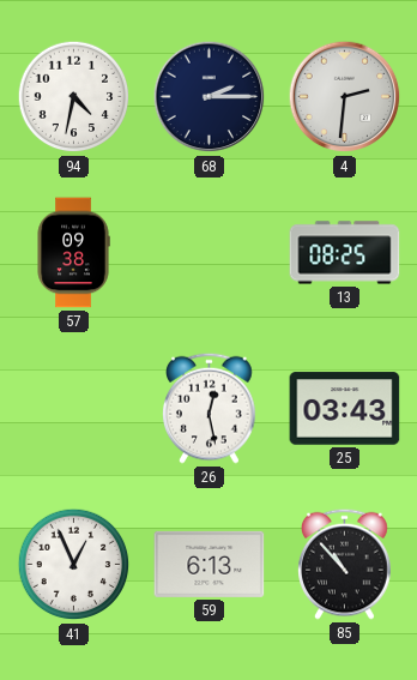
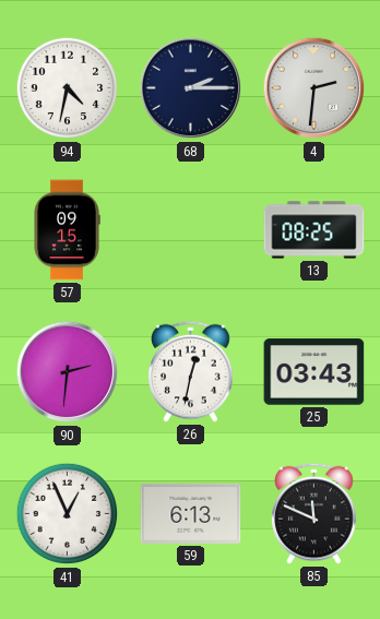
57: 09:38 -> 09:15 (67, 230)
90: none -> 2:31 (68, 372)
26: 12:28 -> 12:32 (191, 371)
85: 10:53 -> 11:49 (314, 513)
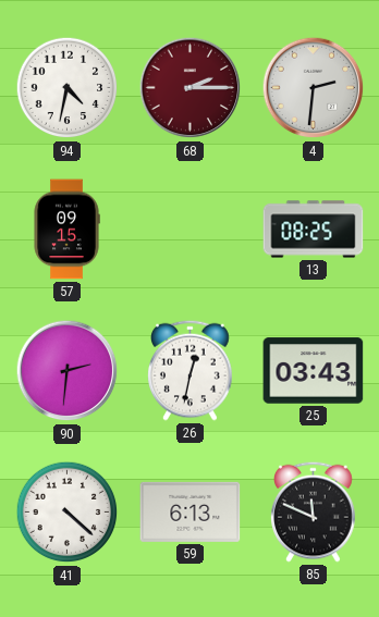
68 dial: navy -> burgundy (191, 88)
41: 12:56 -> 4:22 (68, 513)
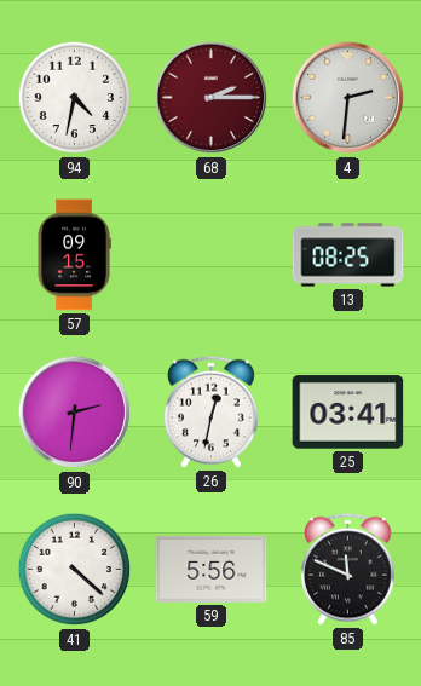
25: 03:43 -> 03:41 (348, 413)
59: 6:13 -> 5:56 (212, 569)
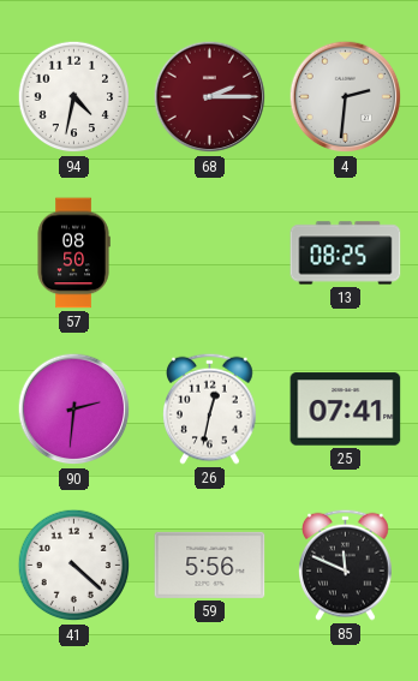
57: 09:15 -> 08:50 (73, 253)
25: 03:41 -> 07:41 (346, 410)
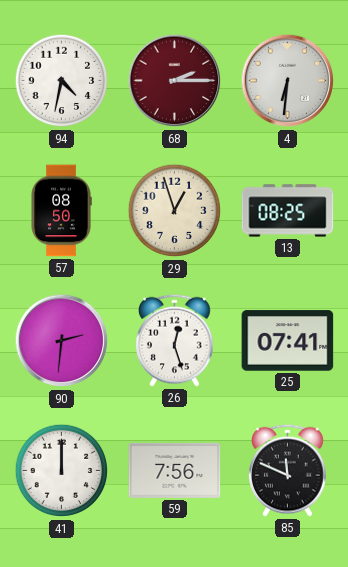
4: 2:31 -> 6:31 (288, 81)
29: none -> 12:57 (175, 211)
26: 12:32 -> 12:27 (175, 340)
41: 4:22 -> 12:00 (62, 471)
59: 5:56 -> 7:56 (175, 470)
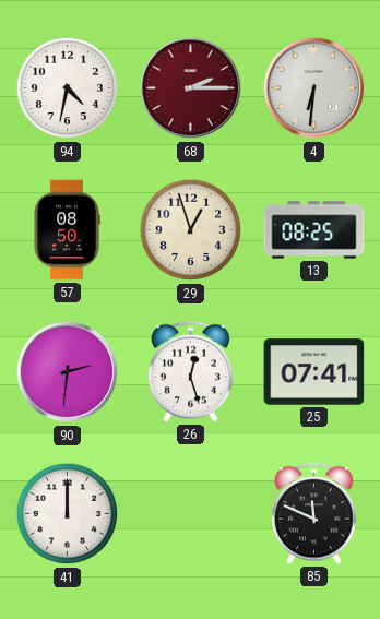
59: 7:56 -> none (175, 470)
